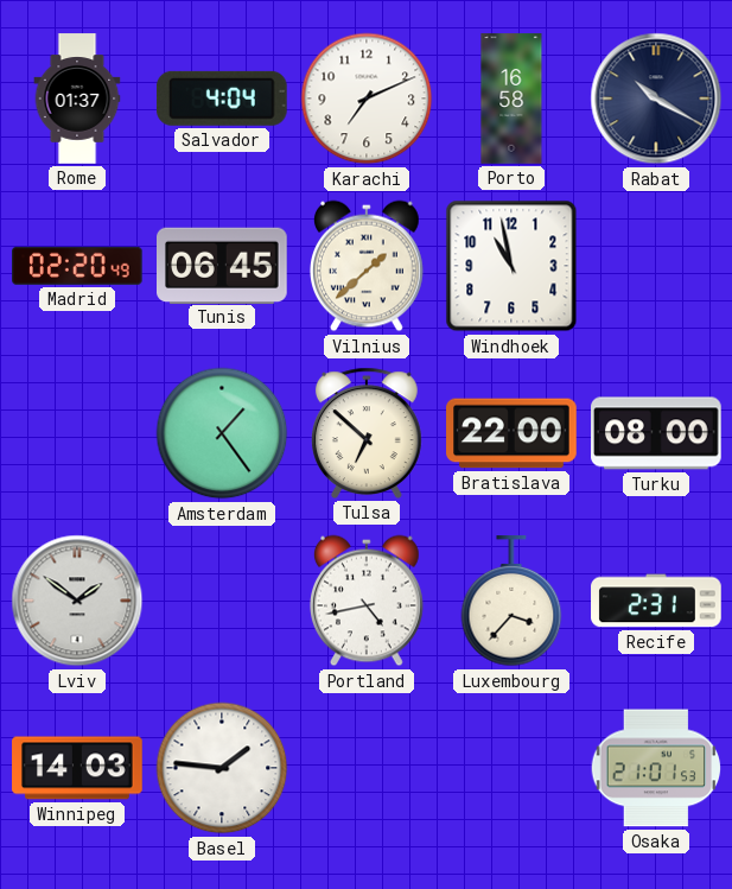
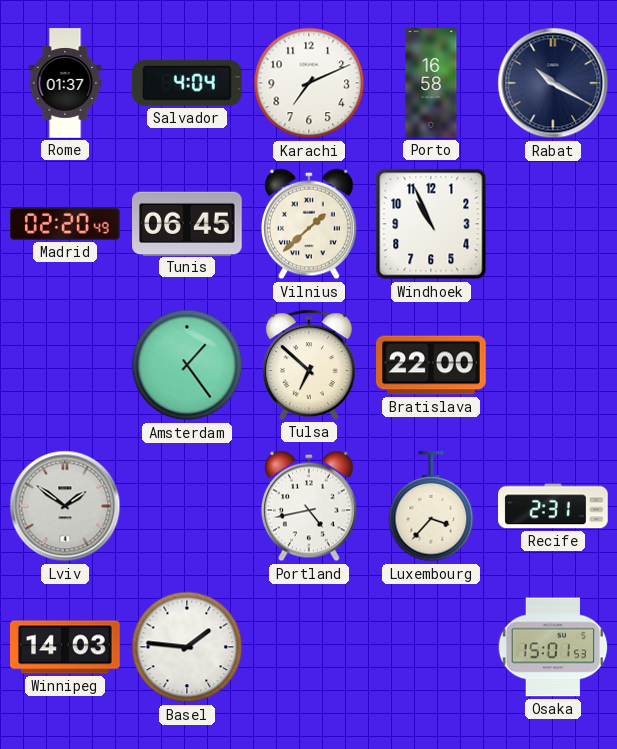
Windhoek: 10:58 -> 10:56 (431, 224)
Turku: 08:00 -> none (656, 433)
Osaka: 21:01 -> 15:01 (553, 647)
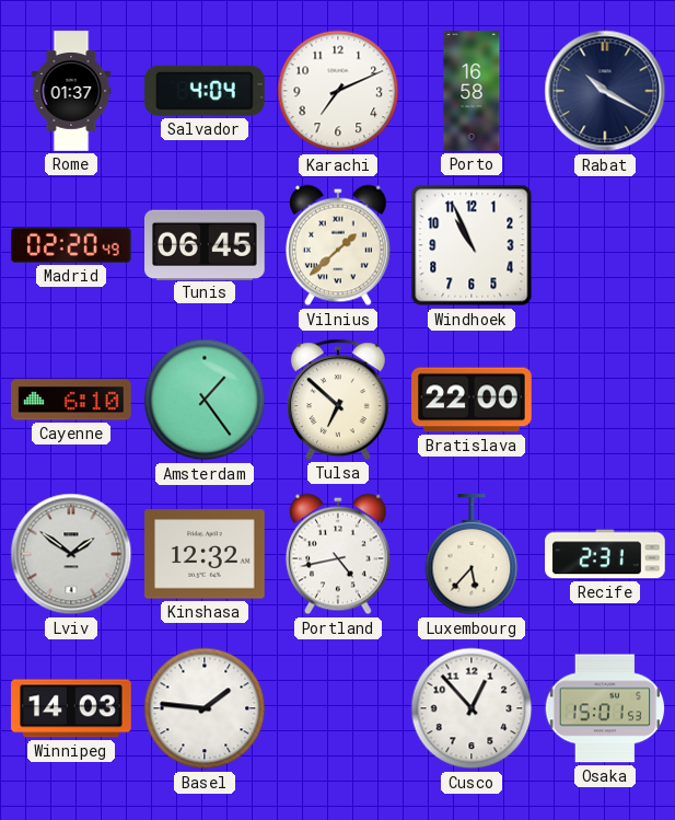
Cayenne: none -> 6:10 (71, 400)
Kinshasa: none -> 12:32 (205, 554)
Luxembourg: 3:37 -> 5:37 (472, 555)
Cusco: none -> 12:53 (472, 708)
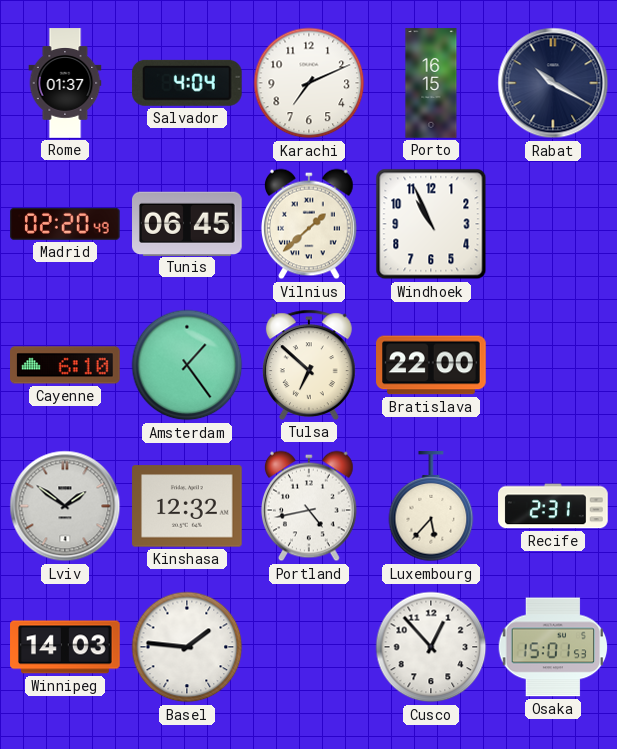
Porto: 16:58 -> 16:15 (431, 83)
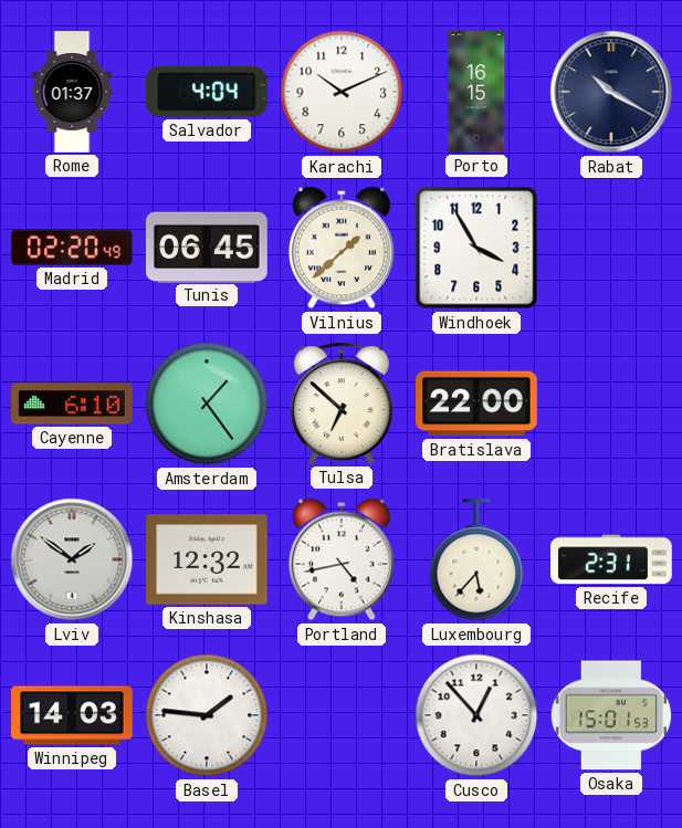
Karachi: 7:11 -> 10:11 (342, 92)
Windhoek: 10:56 -> 3:55 (476, 248)
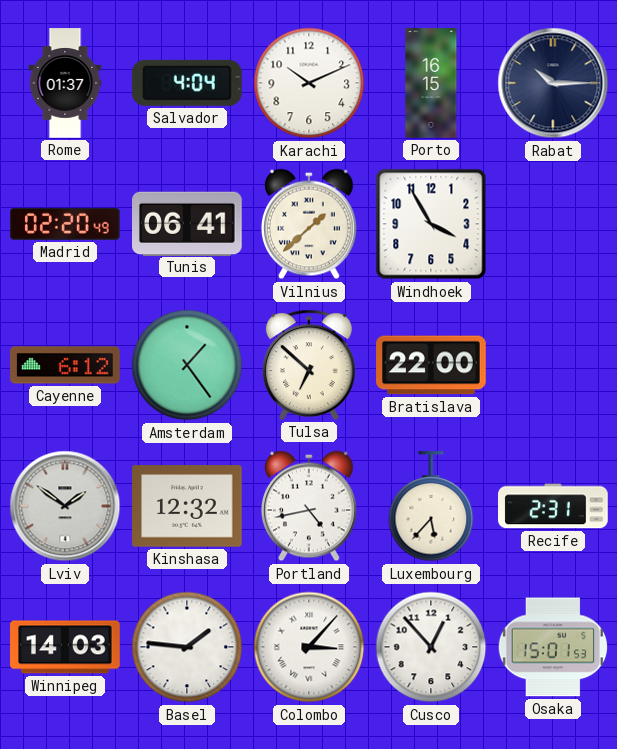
Rabat: 10:20 -> 10:15 (553, 83)
Tunis: 06:45 -> 06:41 (188, 223)
Cayenne: 6:10 -> 6:12 (65, 365)
Colombo: none -> 3:07 (309, 647)
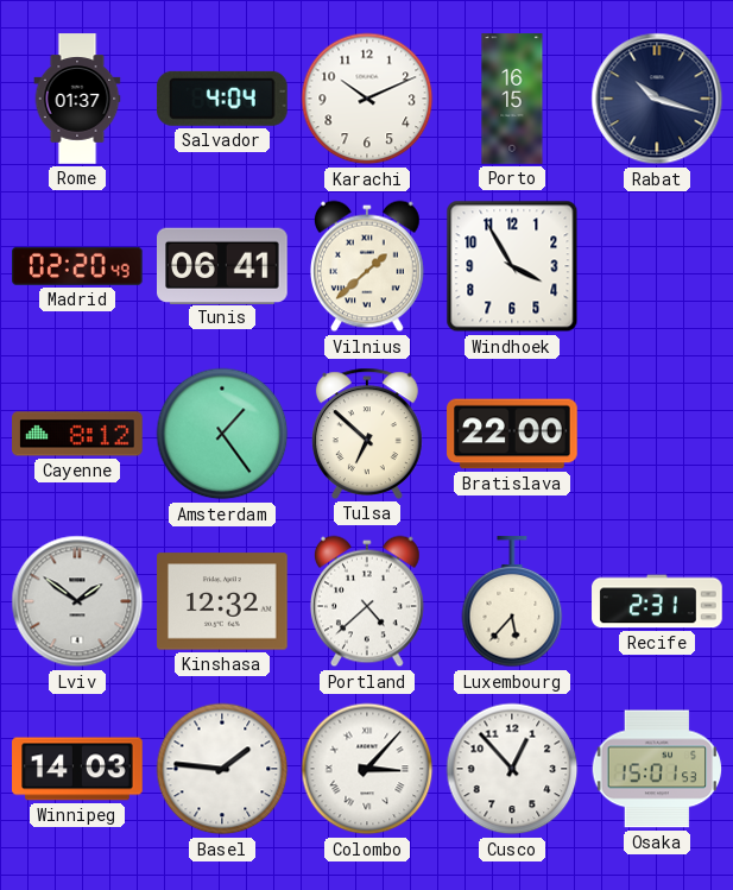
Rabat: 10:15 -> 10:18 (657, 99)
Cayenne: 6:12 -> 8:12 (77, 434)
Portland: 4:43 -> 4:38 (367, 601)
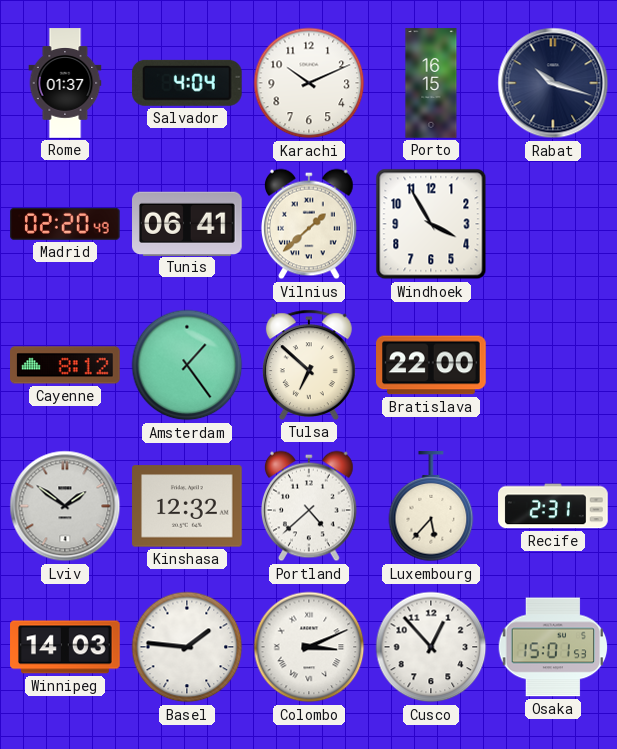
Colombo: 3:07 -> 3:11 (309, 647)
